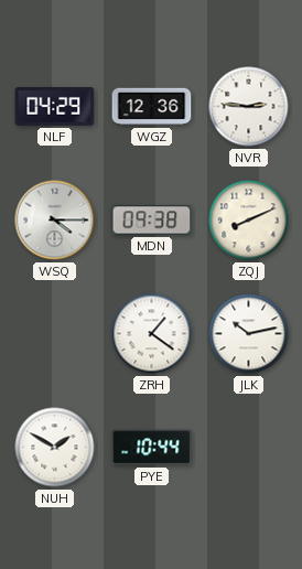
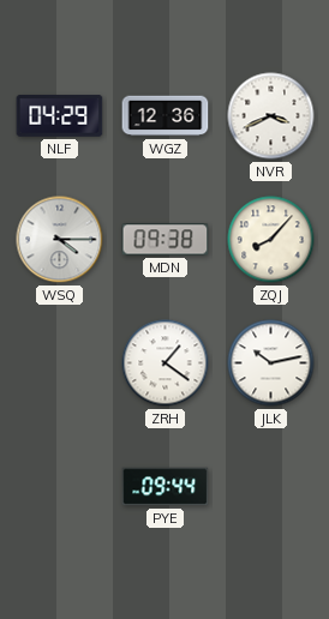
NVR: 2:46 -> 3:41 (271, 116)
ZQJ: 8:11 -> 8:07 (271, 240)
NUH: 1:50 -> none (55, 448)
PYE: 10:44 -> 09:44 (166, 487)
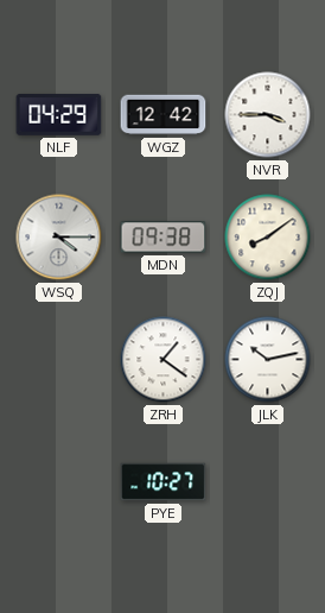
WGZ: 12:36 -> 12:42 (164, 115)
NVR: 3:41 -> 3:45 (268, 115)
ZQJ: 8:07 -> 8:09 (268, 238)
PYE: 09:44 -> 10:27 (164, 482)
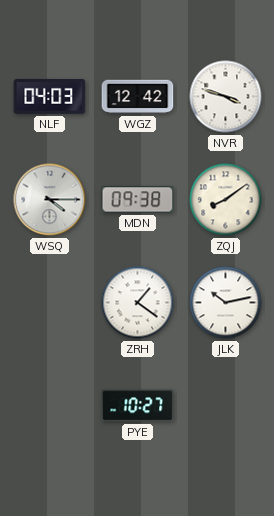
NLF: 04:29 -> 04:03 (50, 97)
NVR: 3:45 -> 3:48 (226, 97)
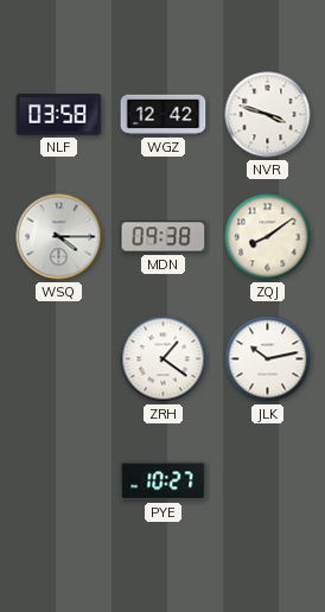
NLF: 04:03 -> 03:58 (59, 115)
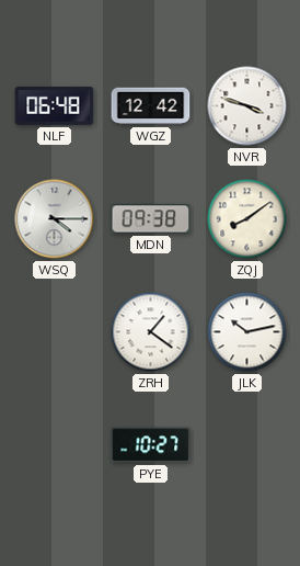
NLF: 03:58 -> 06:48 (55, 106)
